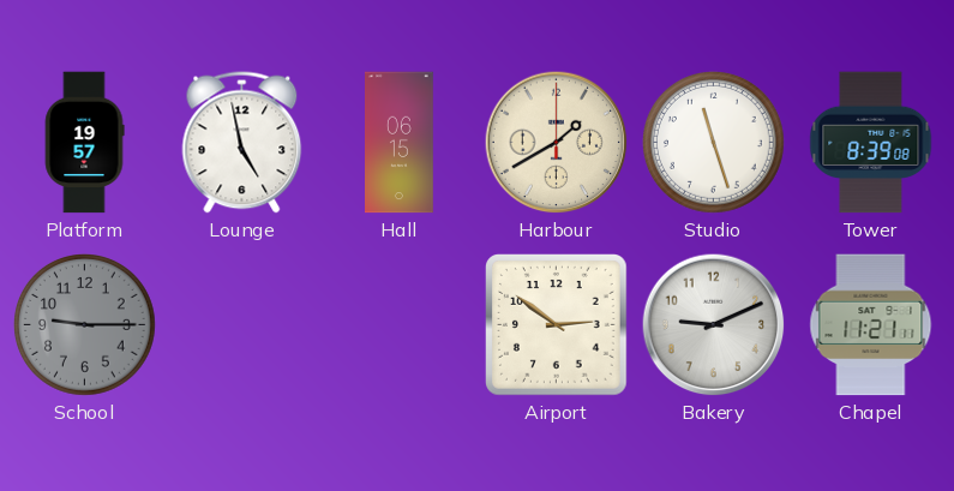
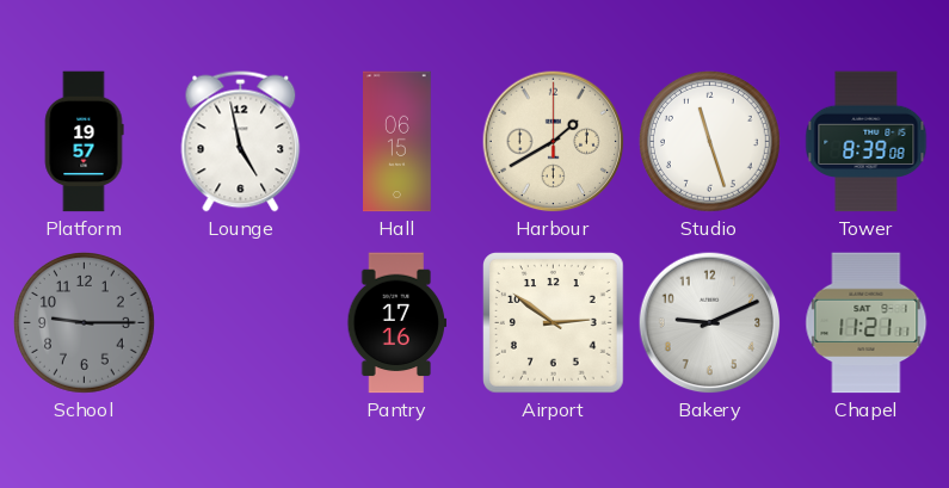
Pantry: none -> 17:16 (398, 323)
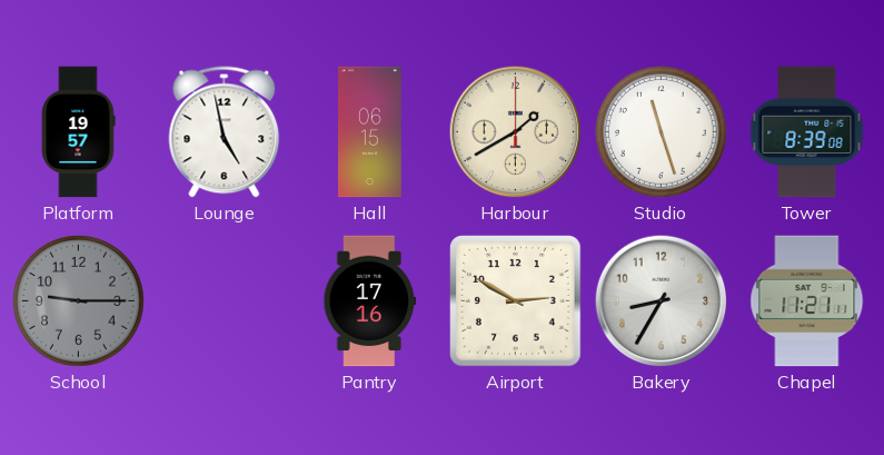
Airport: 2:51 -> 2:50 (516, 301)
Bakery: 9:11 -> 8:35 (662, 301)
